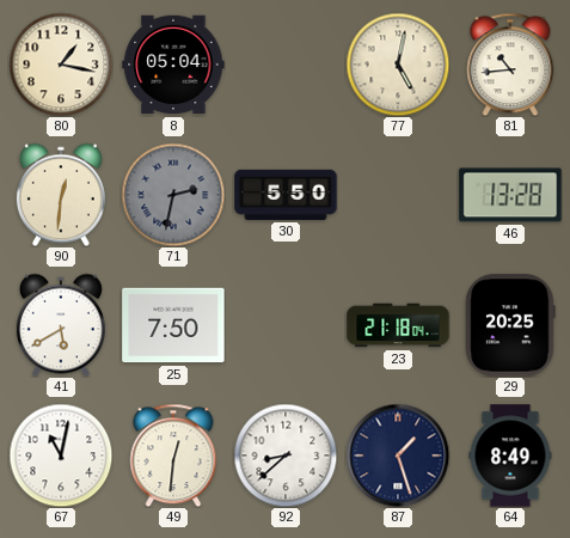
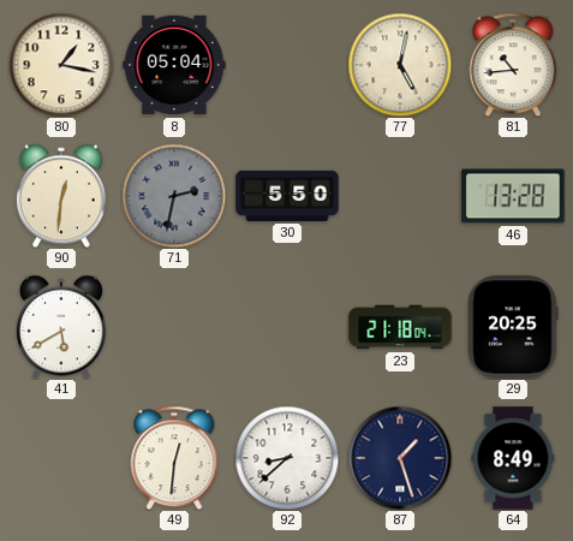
25: 7:50 -> none (173, 325)
67: 11:02 -> none (61, 456)
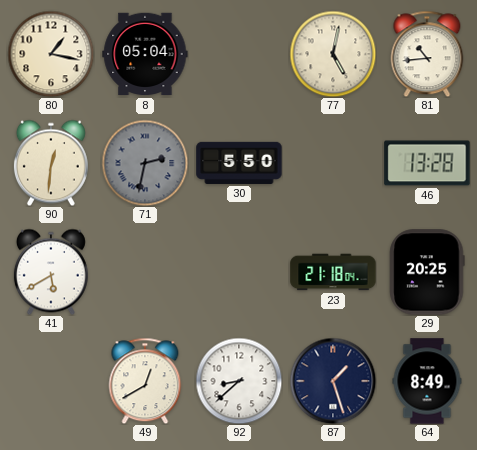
49: 12:31 -> 12:40 (145, 381)
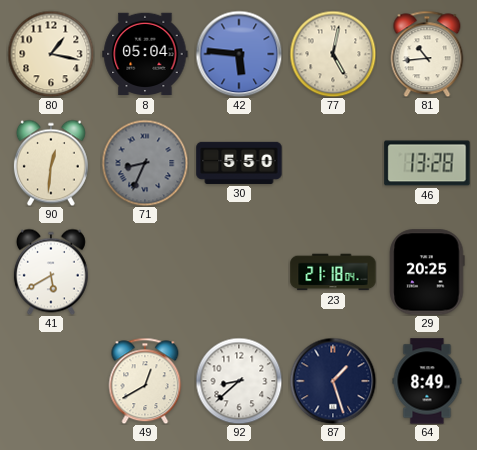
42: none -> 5:46 (239, 54)
71: 2:32 -> 8:34 (145, 163)
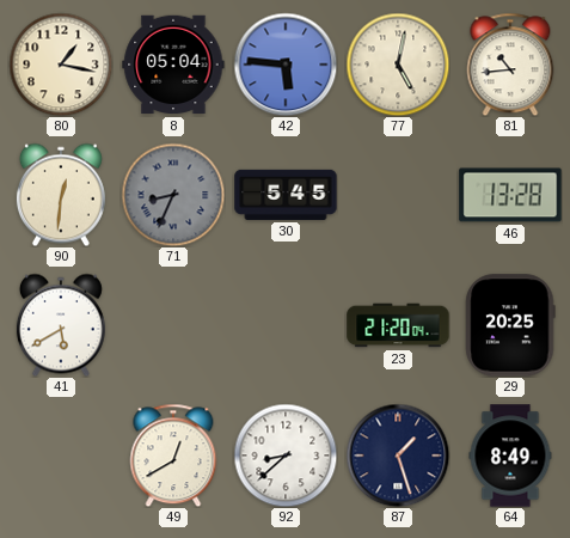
30: 5:50 -> 5:45 (286, 195)
23: 21:18 -> 21:20 (398, 325)
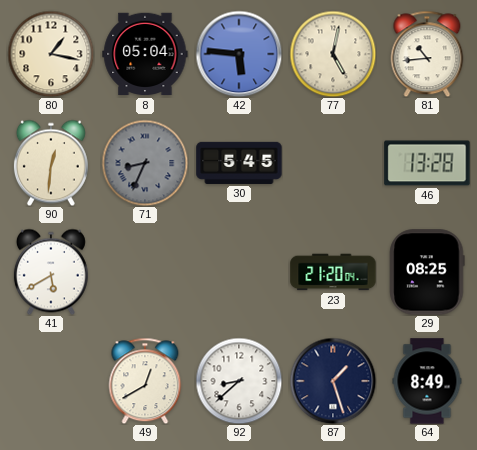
29: 20:25 -> 08:25 (427, 272)
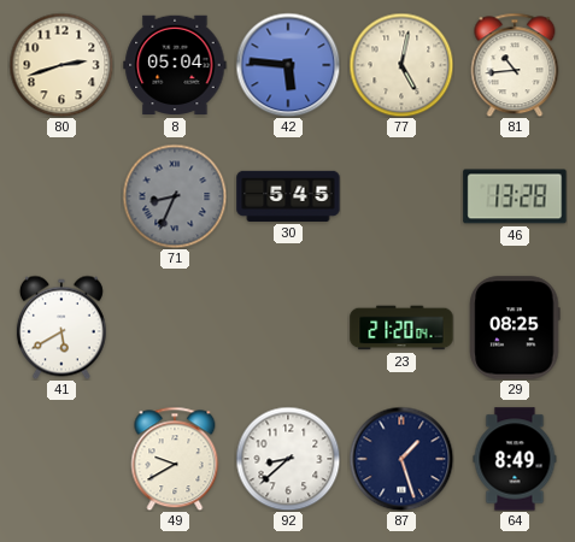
80: 1:17 -> 2:42 (61, 65)
90: 12:31 -> none (51, 163)
49: 12:40 -> 9:40 (175, 459)
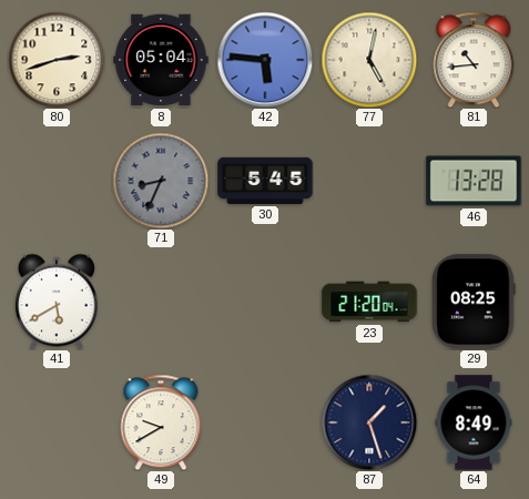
92: 8:38 -> none (288, 459)
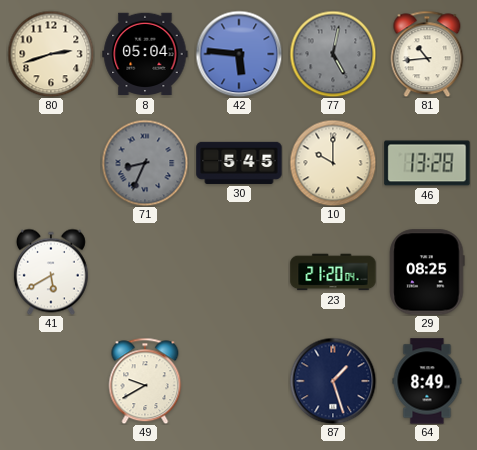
77 dial: cream -> grey (333, 54)
10: none -> 10:00 (333, 163)
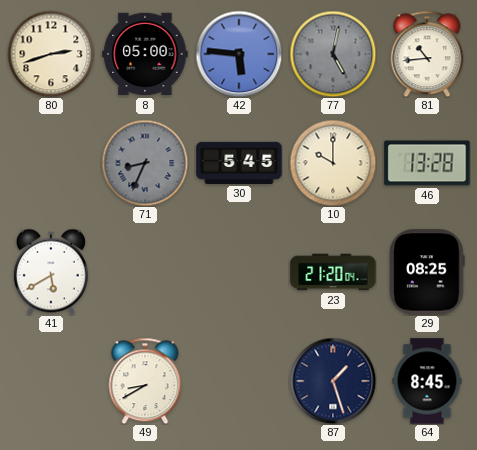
8: 05:04 -> 05:00 (145, 54)
49: 9:40 -> 8:40 (145, 381)
64: 8:49 -> 8:45 (427, 381)
